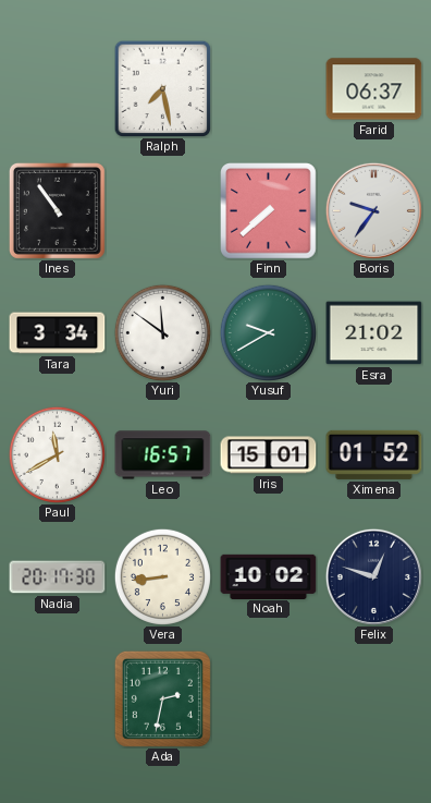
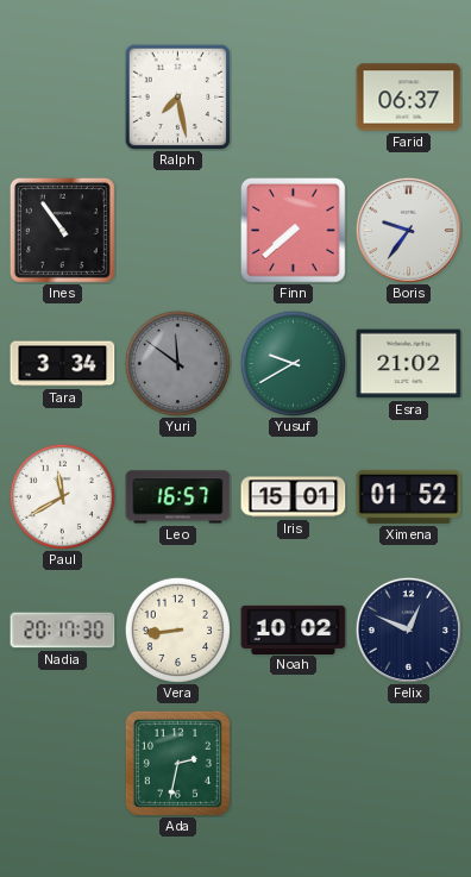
Yuri dial: white -> grey (177, 363)
Felix: 12:48 -> 12:49 (408, 629)
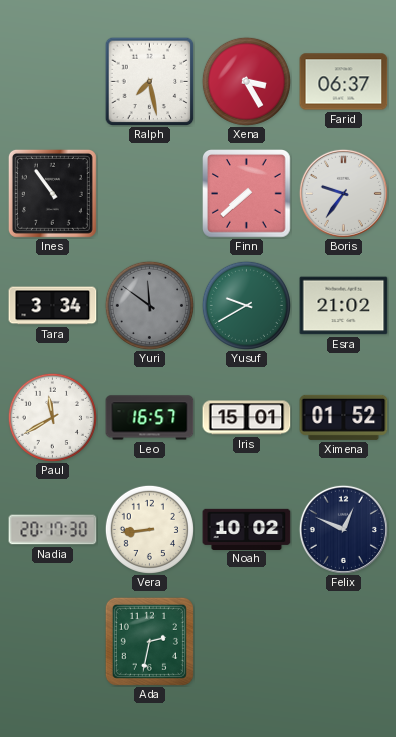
Xena: none -> 3:25 (246, 81)
